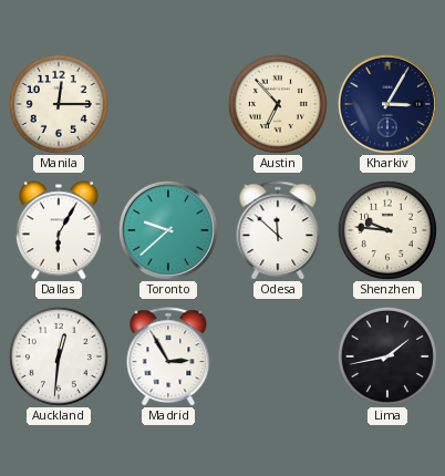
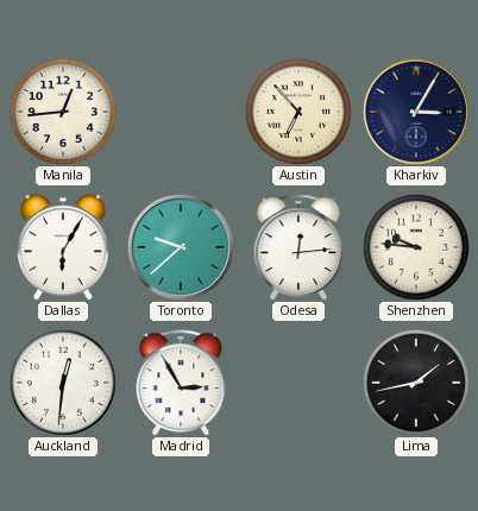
Manila: 12:15 -> 12:44 (63, 112)
Odesa: 11:52 -> 12:14 (298, 247)
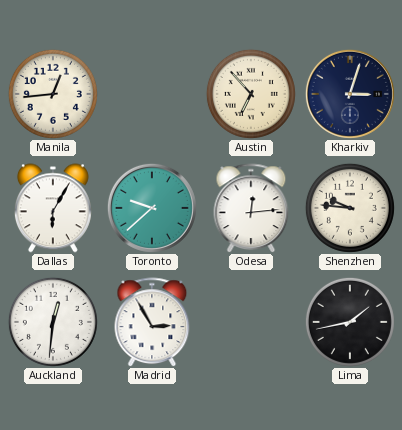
Kharkiv: 3:05 -> 3:03 (350, 94)
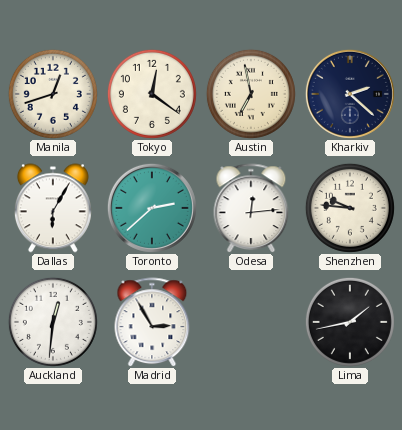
Manila: 12:44 -> 12:42 (53, 94)
Tokyo: none -> 12:21 (152, 94)
Austin: 6:53 -> 6:58 (251, 94)
Kharkiv: 3:03 -> 2:22 (350, 94)
Toronto: 9:38 -> 2:38 (152, 208)
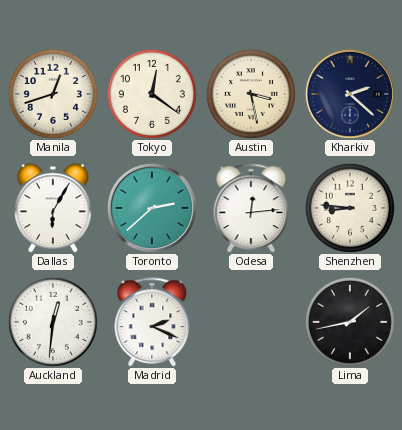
Austin: 6:58 -> 3:28 (251, 94)
Shenzhen: 9:46 -> 8:46 (350, 208)
Madrid: 2:55 -> 2:19 (152, 322)
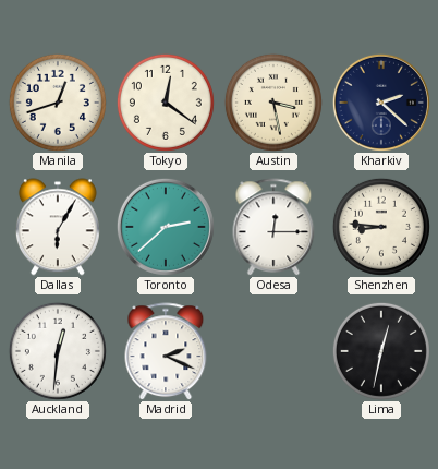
Odesa: 12:14 -> 12:15 (273, 227)
Lima: 1:43 -> 12:32 (381, 351)
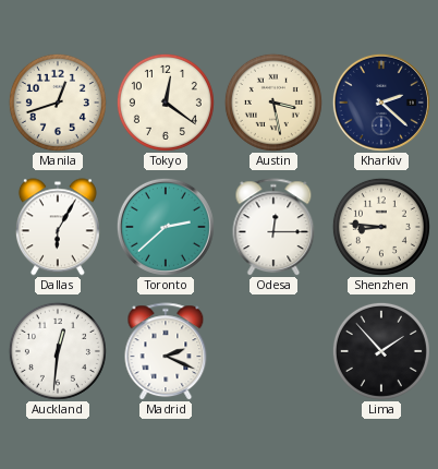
Lima: 12:32 -> 1:53 (381, 351)
